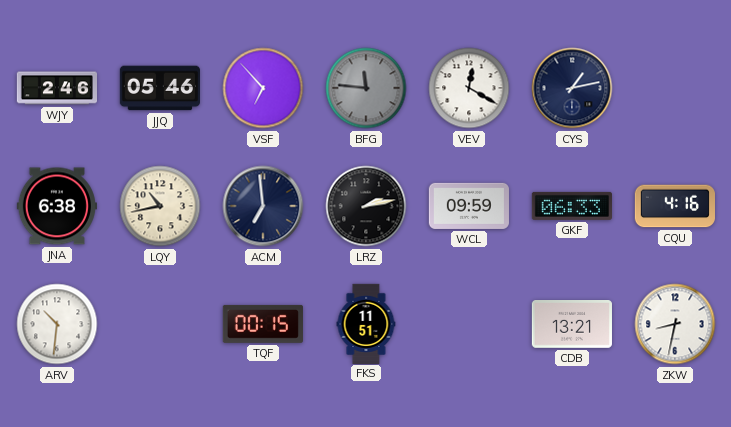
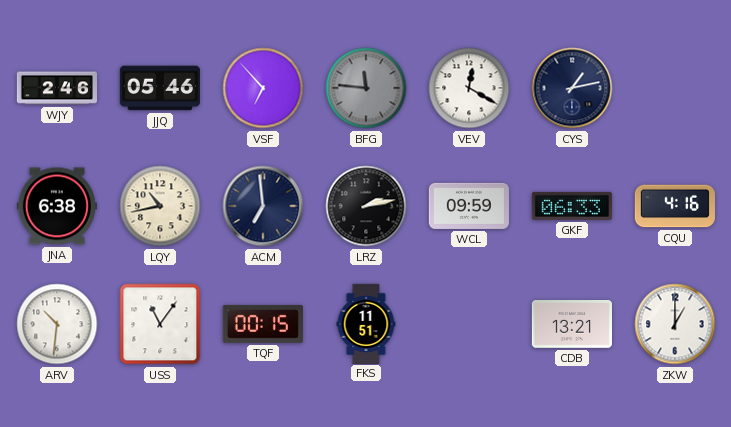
USS: none -> 11:06 (160, 324)
ZKW: 8:32 -> 1:00 (675, 324)
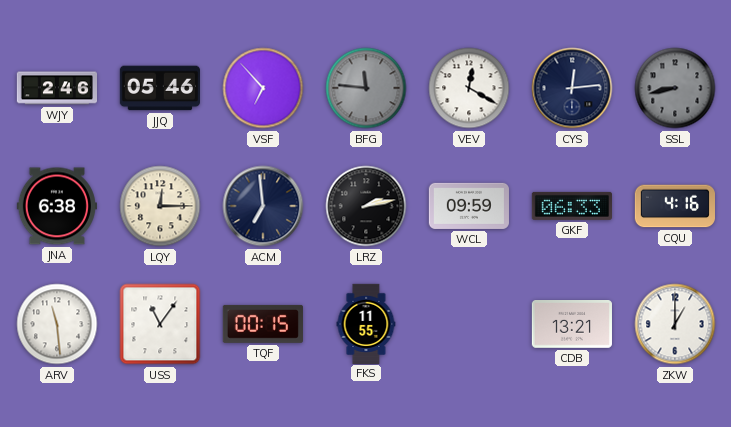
CYS: 1:13 -> 12:14 (572, 88)
SSL: none -> 8:43 (675, 88)
LQY: 10:43 -> 12:15 (160, 206)
ARV: 10:31 -> 11:29 (57, 324)
FKS: 11:51 -> 11:55 (366, 323)
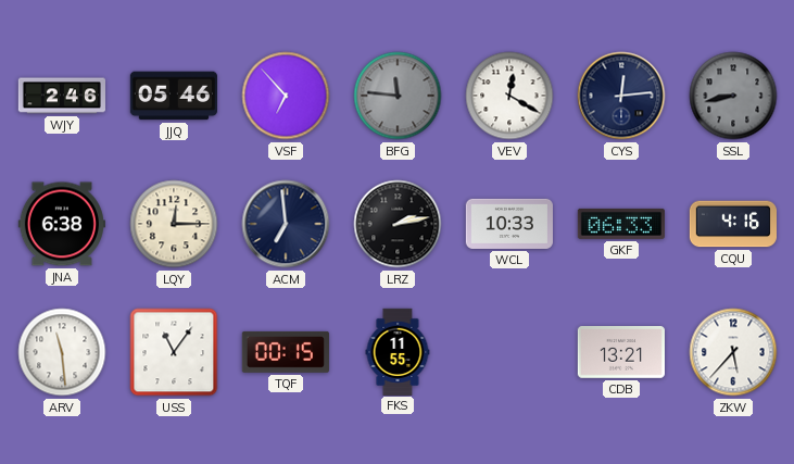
WCL: 09:59 -> 10:33 (509, 224)
ZKW: 1:00 -> 5:37 (733, 352)
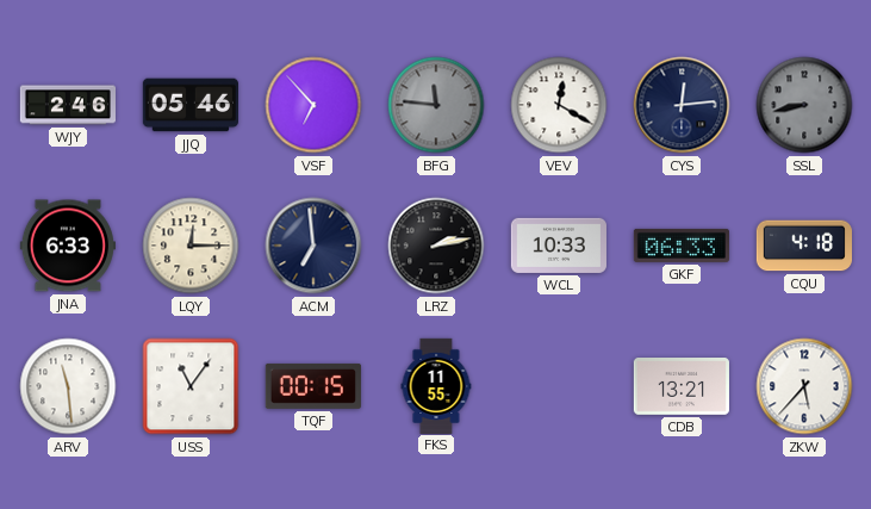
JNA: 6:38 -> 6:33 (68, 246)
CQU: 4:16 -> 4:18 (803, 246)
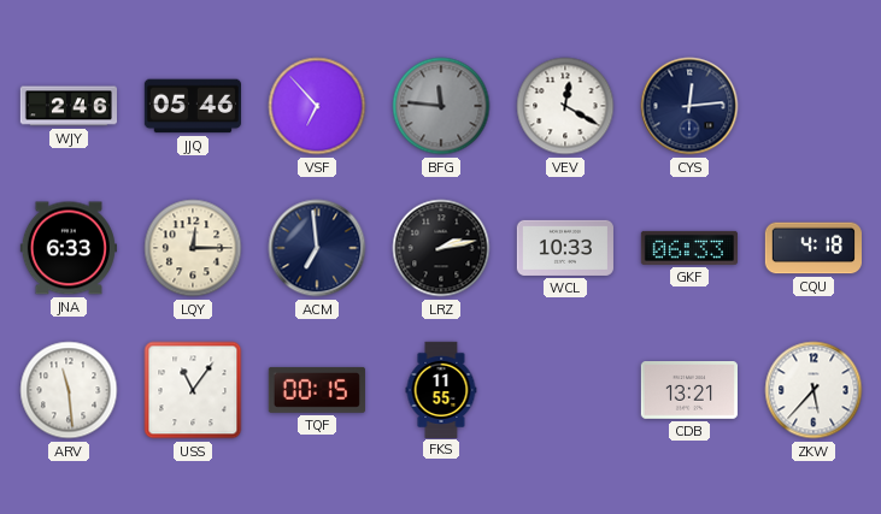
SSL: 8:43 -> none (804, 105)
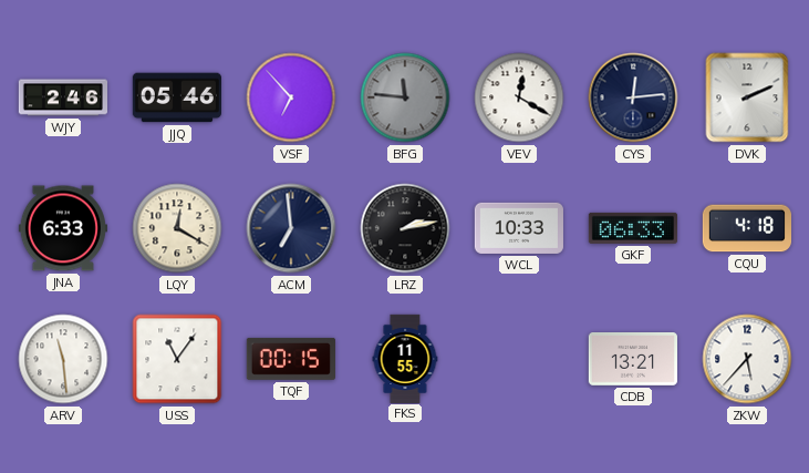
DVK: none -> 2:11 (747, 97)
LQY: 12:15 -> 12:20 (177, 228)
